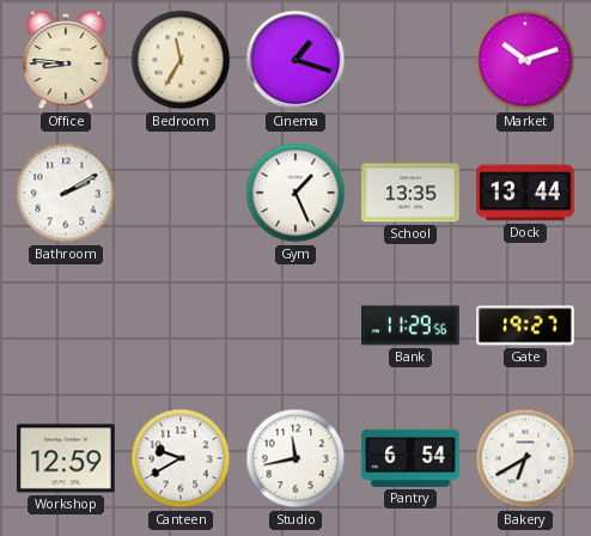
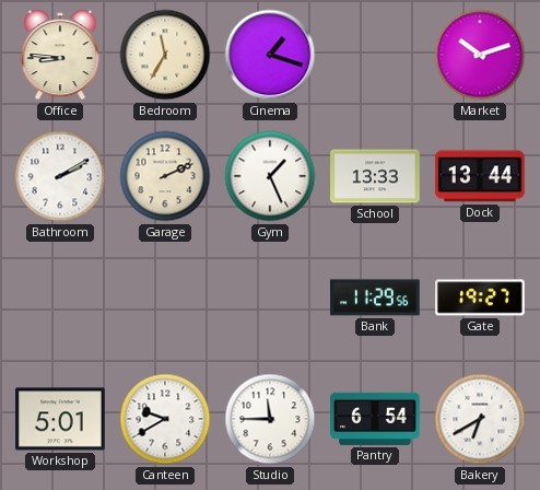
Garage: none -> 2:11 (165, 176)
School: 13:35 -> 13:33 (375, 176)
Workshop: 12:59 -> 5:01 (60, 419)
Studio: 11:43 -> 11:45 (270, 419)
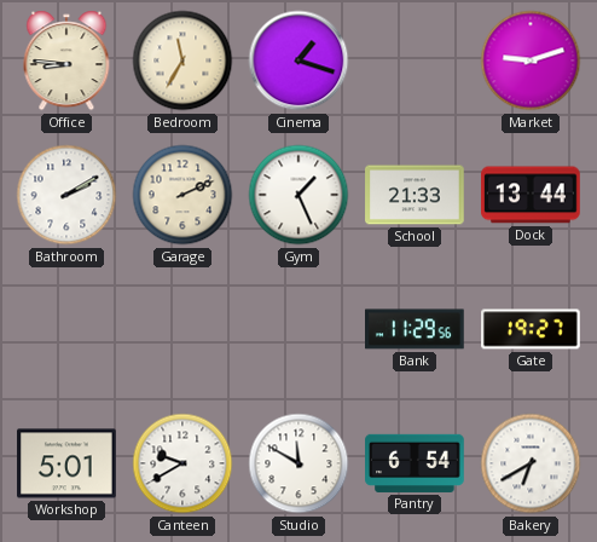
Market: 10:12 -> 9:12 (531, 60)
School: 13:33 -> 21:33 (415, 195)
Studio: 11:45 -> 11:50 (298, 463)
